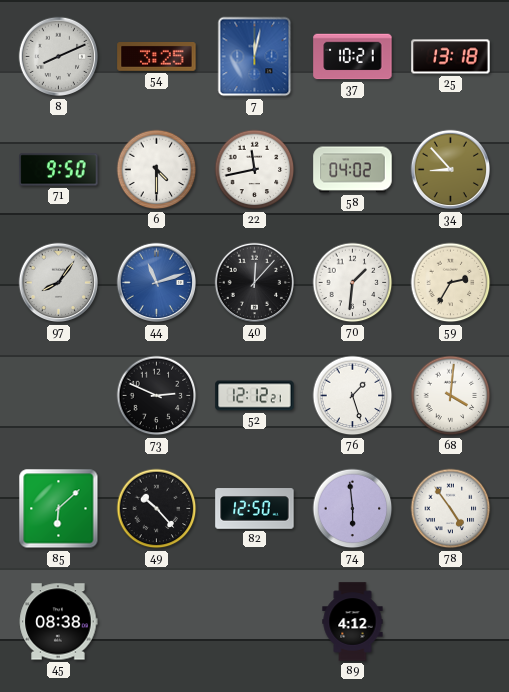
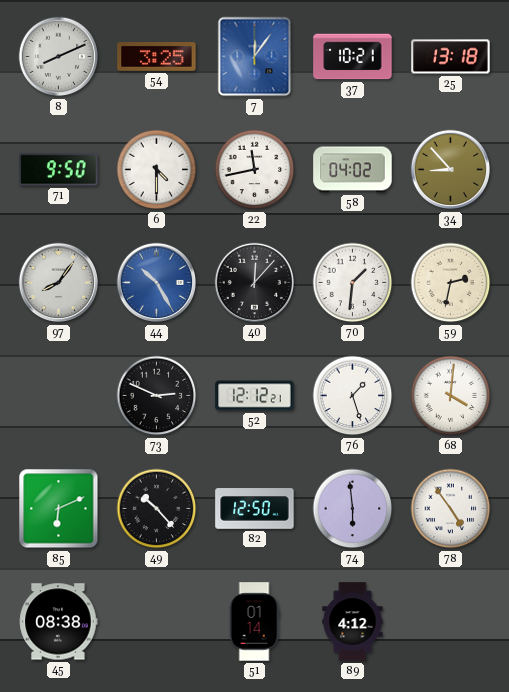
7: 12:02 -> 12:06 (255, 57)
44: 11:12 -> 10:25 (157, 283)
59: 2:35 -> 2:32 (451, 283)
85: 6:08 -> 6:11 (59, 509)
51: none -> 01:14 (254, 622)
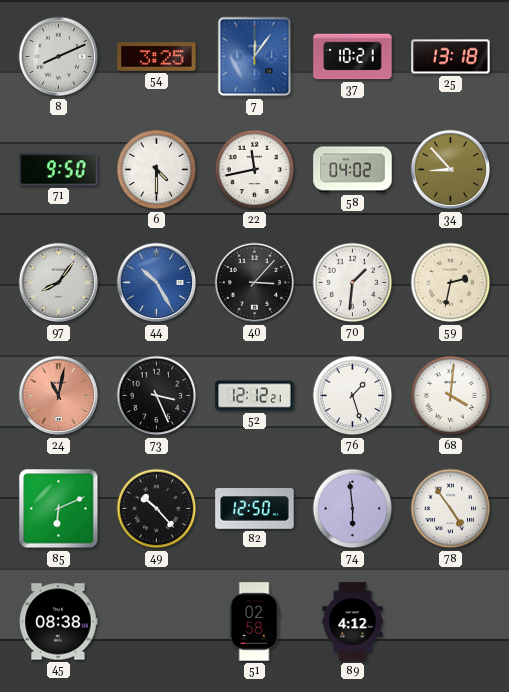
40: 12:07 -> 3:07 (255, 283)
24: none -> 11:02 (59, 396)
73: 2:49 -> 3:26 (157, 396)
51: 01:14 -> 02:58 (254, 622)
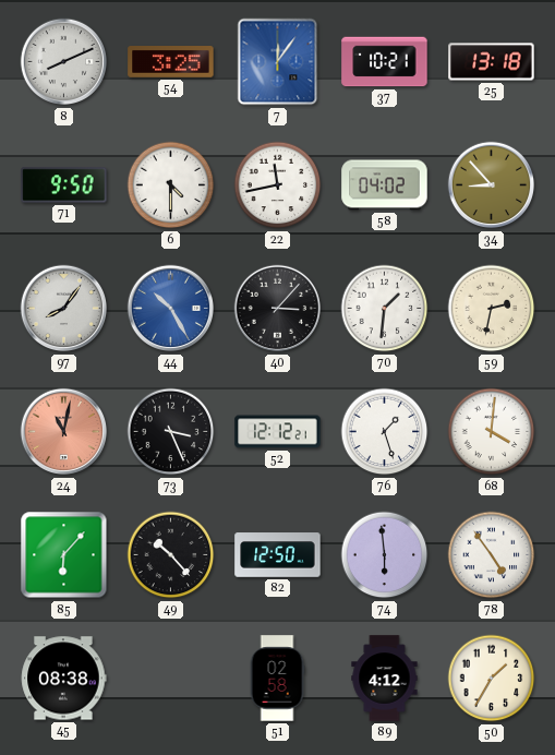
85: 6:11 -> 6:07 (64, 555)
50: none -> 1:35 (492, 679)
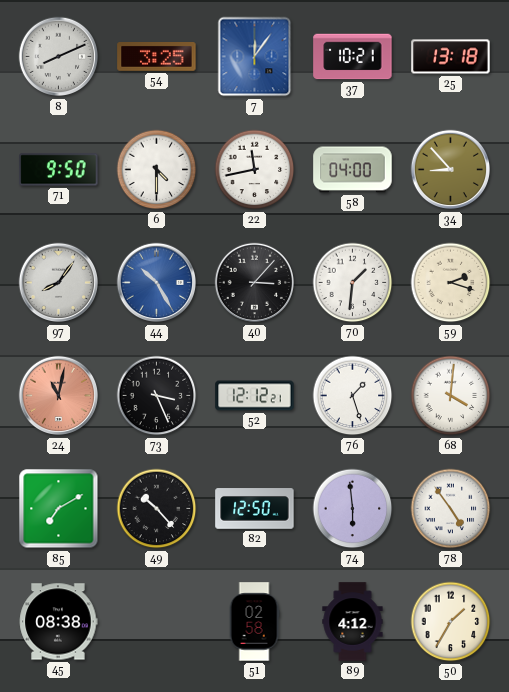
58: 04:02 -> 04:00 (353, 170)
59: 2:32 -> 2:18 (451, 283)
85: 6:07 -> 7:10 (59, 509)
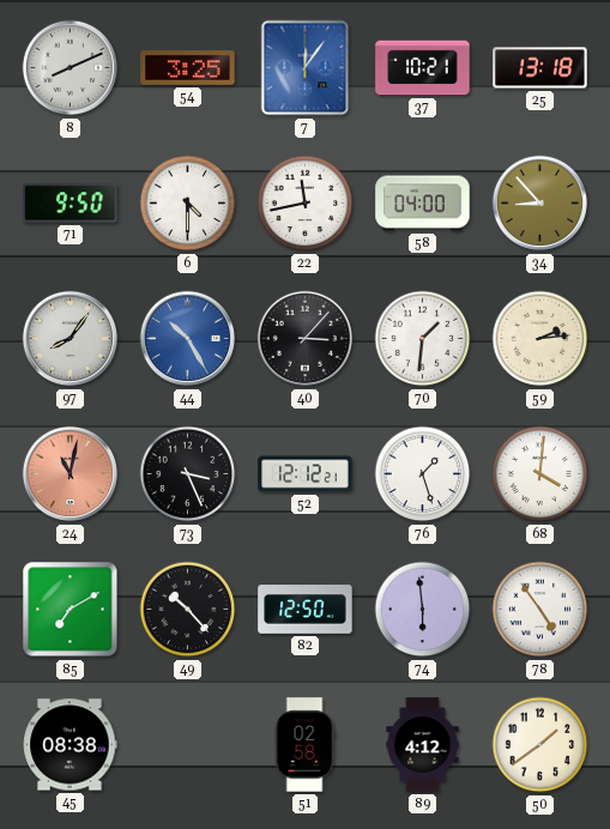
59: 2:18 -> 2:14 (540, 339)
50: 1:35 -> 1:39 (540, 745)
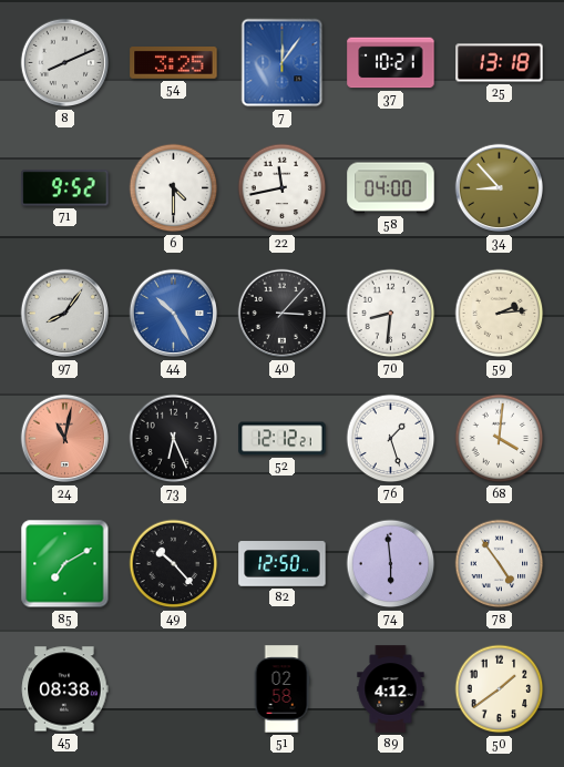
71: 9:50 -> 9:52 (65, 188)
70: 1:31 -> 8:31 (391, 314)
73: 3:26 -> 6:26 (174, 439)
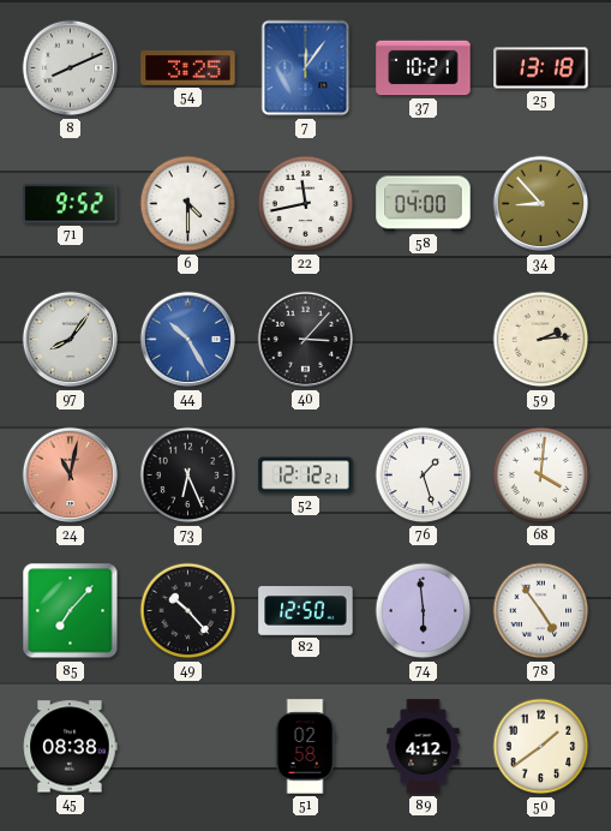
70: 8:31 -> none (391, 314)
85: 7:10 -> 7:07 (71, 611)
